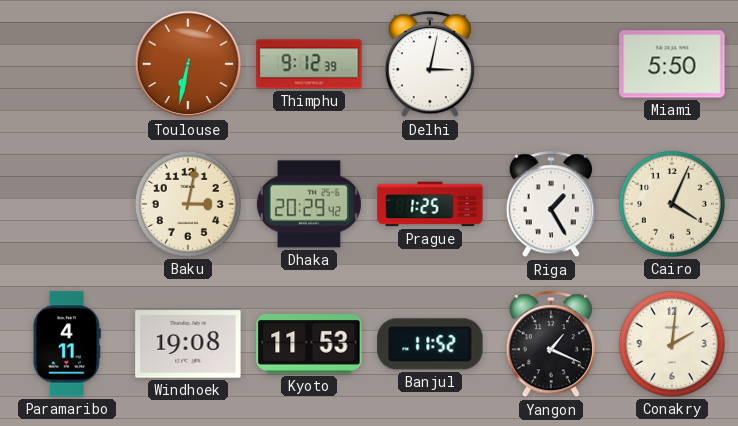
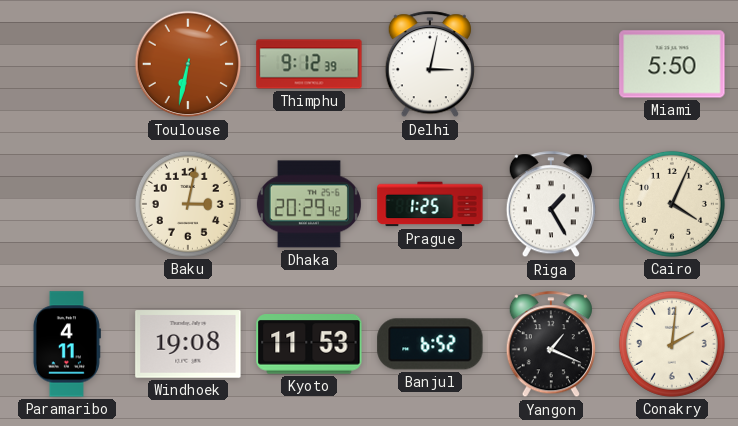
Banjul: 11:52 -> 6:52 (430, 344)
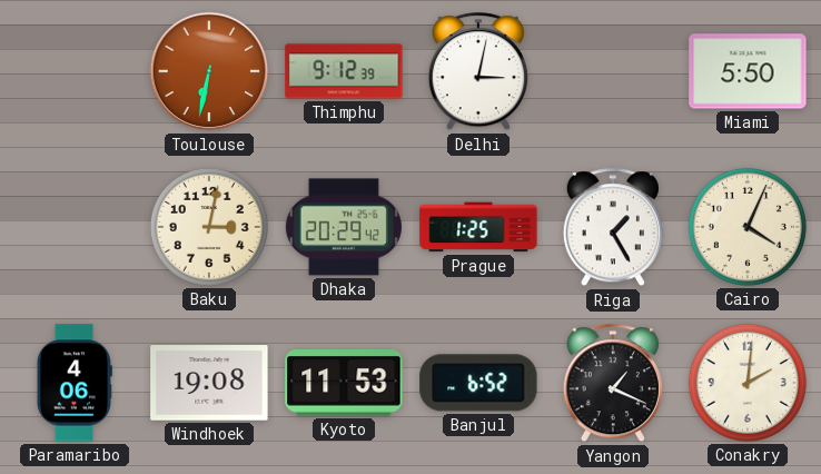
Paramaribo: 4:11 -> 4:06 (73, 383)
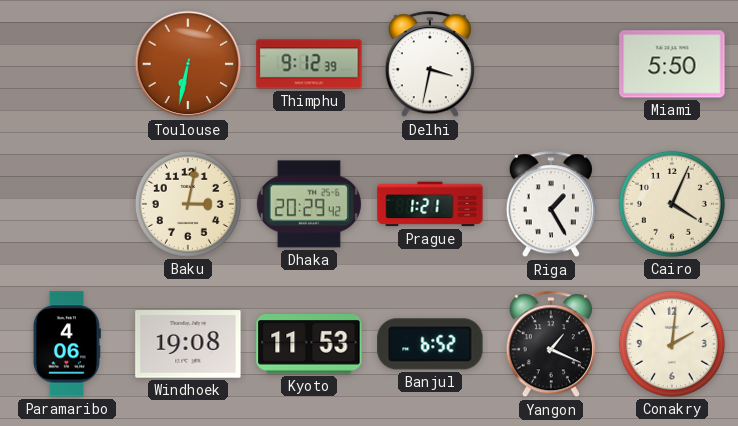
Delhi: 3:02 -> 3:32 (430, 65)
Prague: 1:25 -> 1:21 (430, 204)
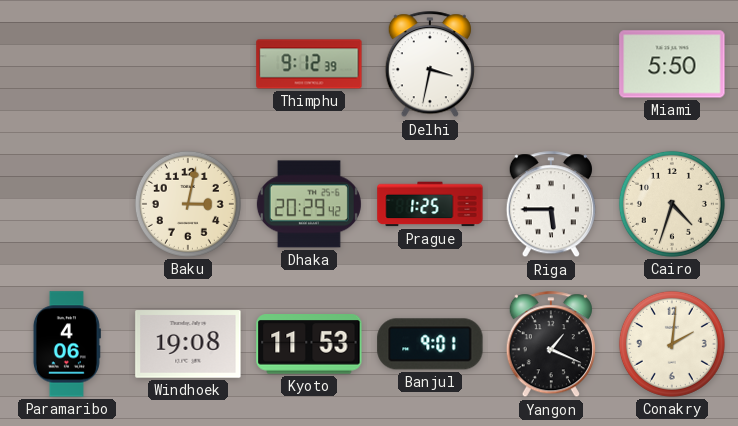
Toulouse: 6:32 -> none (188, 64)
Prague: 1:21 -> 1:25 (430, 204)
Riga: 1:25 -> 5:45 (551, 205)
Cairo: 4:04 -> 4:33 (672, 204)
Banjul: 6:52 -> 9:01 (430, 344)
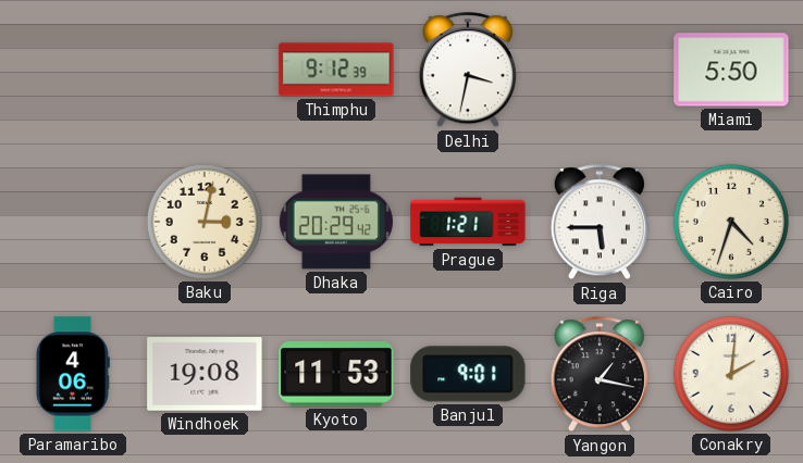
Prague: 1:25 -> 1:21 (468, 222)
Yangon: 1:19 -> 1:17 (600, 375)
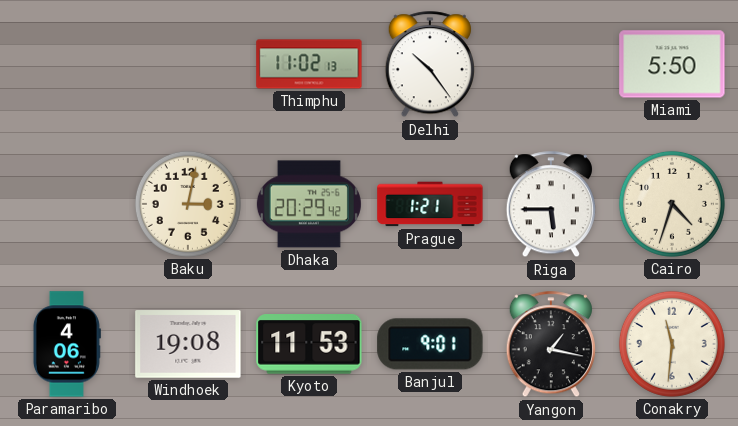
Thimphu: 9:12 -> 11:02 (309, 64)
Delhi: 3:32 -> 10:24 (430, 65)
Conakry: 2:01 -> 11:31 (672, 344)
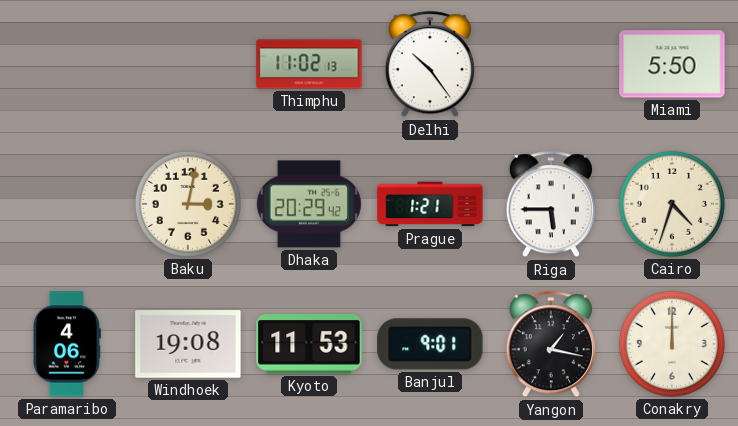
Conakry: 11:31 -> 12:00 (672, 344)
